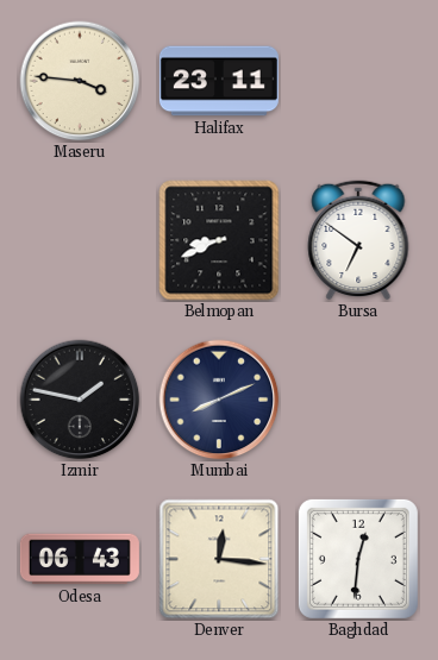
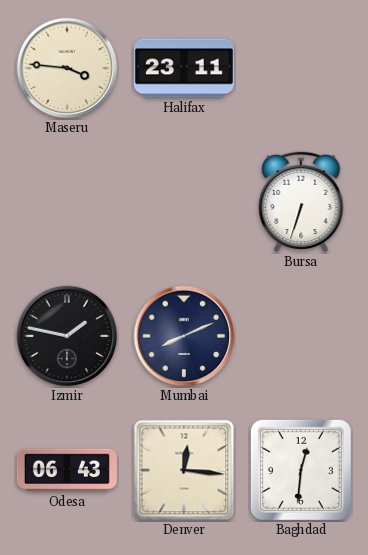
Belmopan: 8:41 -> none (219, 240)
Bursa: 6:51 -> 6:33 (301, 202)
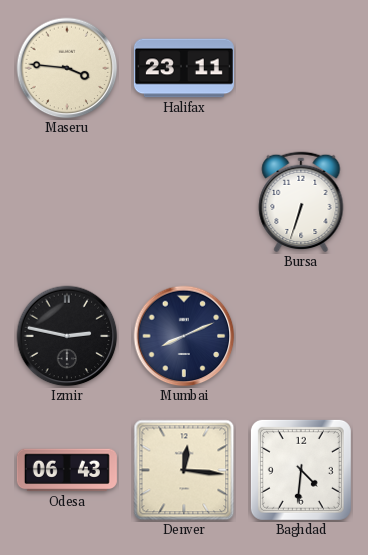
Izmir: 1:47 -> 2:47 (67, 336)
Baghdad: 12:31 -> 4:31 (301, 470)
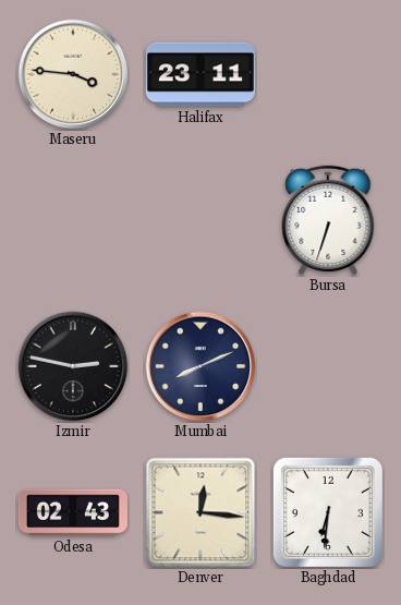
Odesa: 06:43 -> 02:43 (73, 512)
Baghdad: 4:31 -> 6:31 (328, 512)
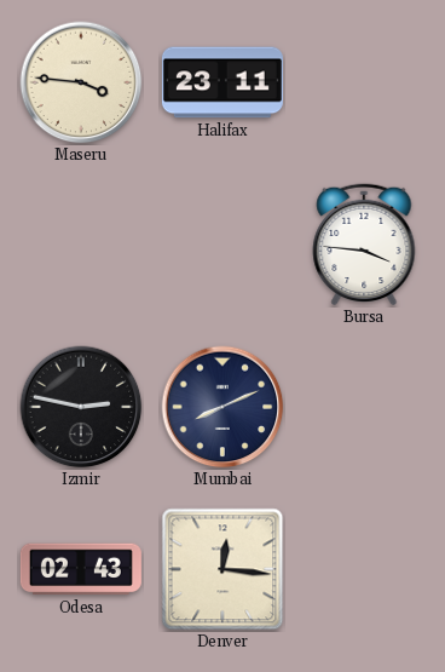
Bursa: 6:33 -> 3:46 (364, 245)
Baghdad: 6:31 -> none (328, 512)
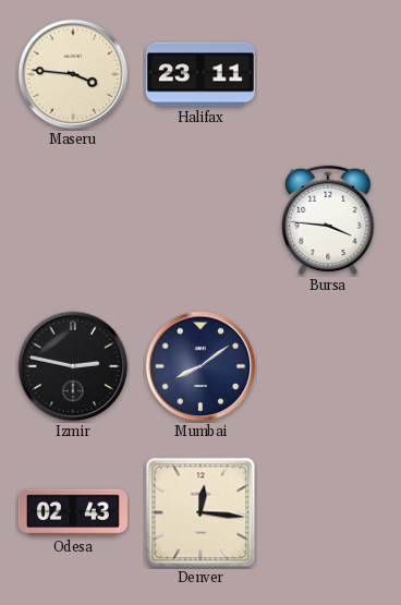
Mumbai: 8:11 -> 8:09 (200, 366)
